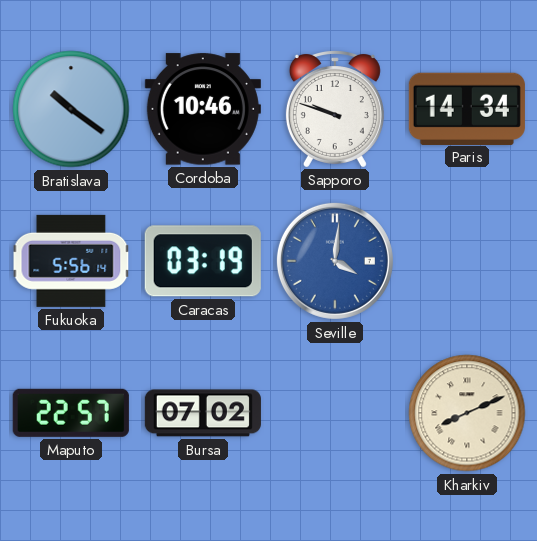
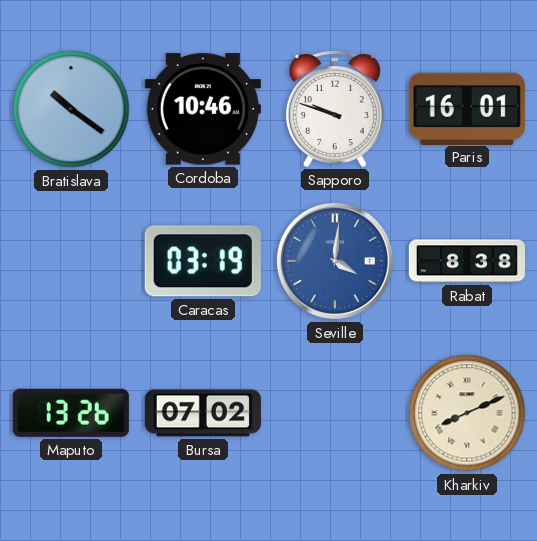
Paris: 14:34 -> 16:01 (467, 108)
Fukuoka: 5:56 -> none (71, 261)
Rabat: none -> 8:38 (466, 261)
Maputo: 22:57 -> 13:26 (71, 413)
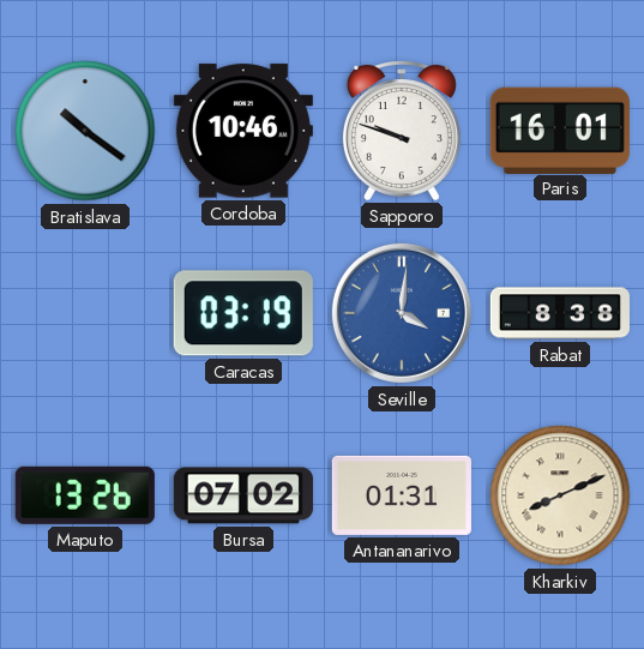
Antananarivo: none -> 01:31 (402, 495)
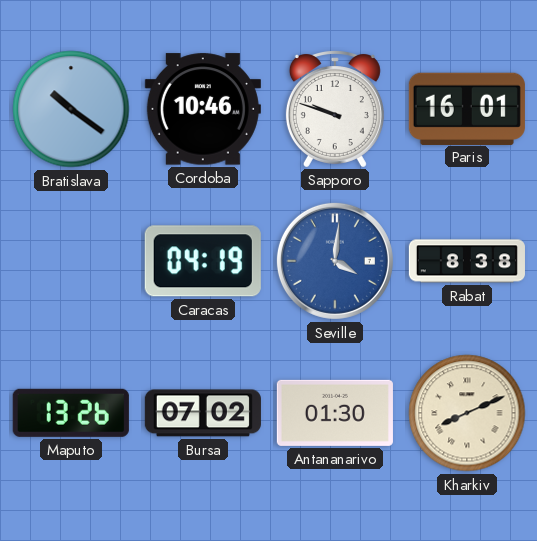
Caracas: 03:19 -> 04:19 (203, 261)
Antananarivo: 01:31 -> 01:30 (335, 413)
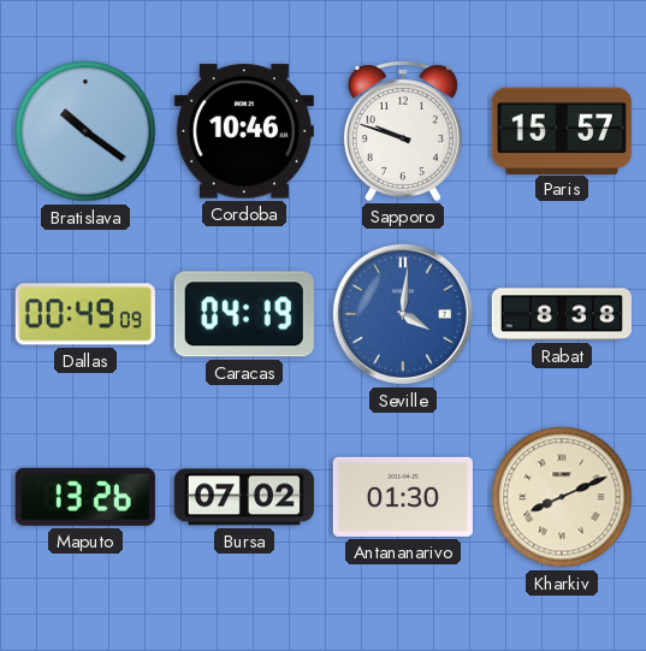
Paris: 16:01 -> 15:57 (562, 130)
Dallas: none -> 00:49 (85, 314)
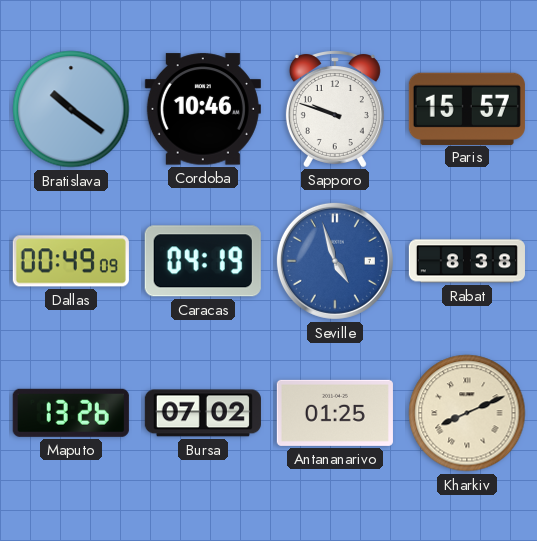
Seville: 4:01 -> 4:57 (335, 261)
Antananarivo: 01:30 -> 01:25 (335, 413)
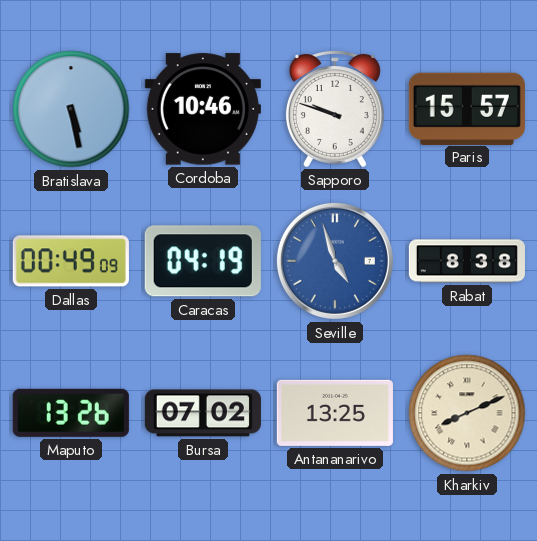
Bratislava: 10:21 -> 5:28 (71, 109)
Antananarivo: 01:25 -> 13:25 (335, 413)
